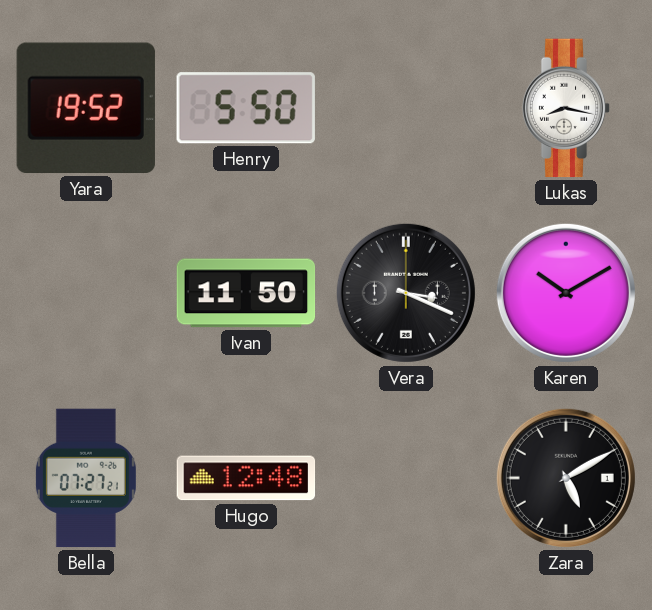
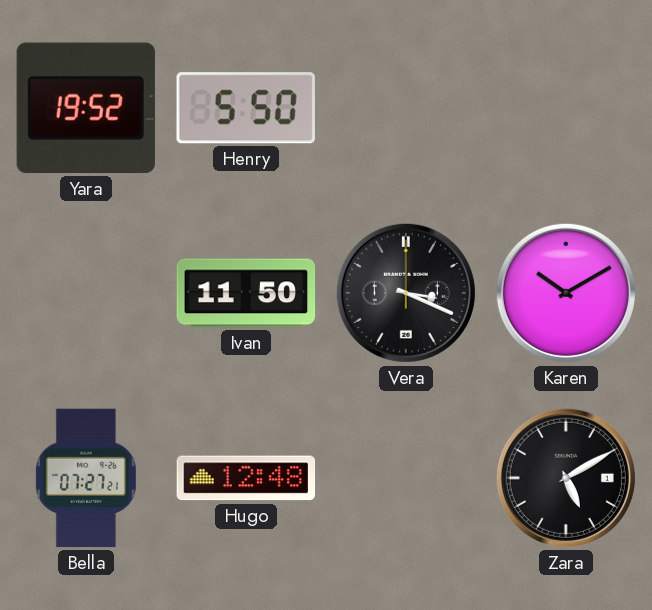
Lukas: 8:17 -> none (566, 108)
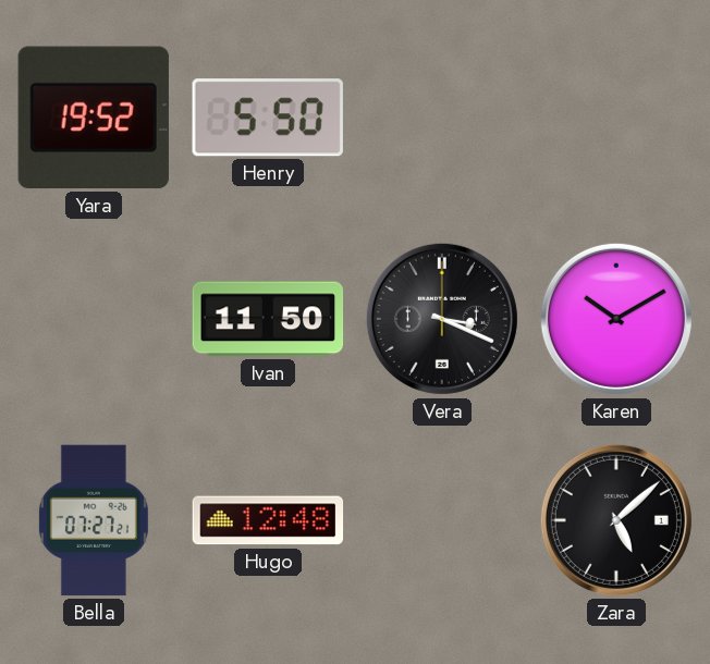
Zara: 5:10 -> 5:08 (616, 520)
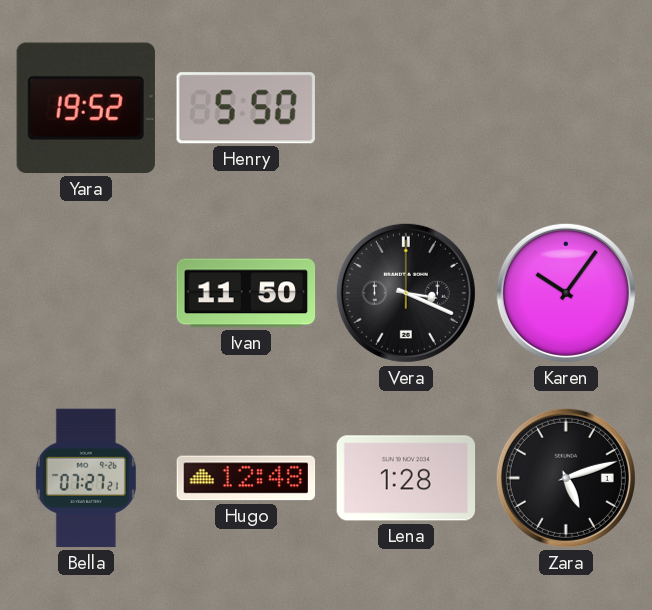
Karen: 10:10 -> 10:06 (566, 293)
Lena: none -> 1:28 (406, 478)
Zara: 5:08 -> 5:12 (566, 478)
